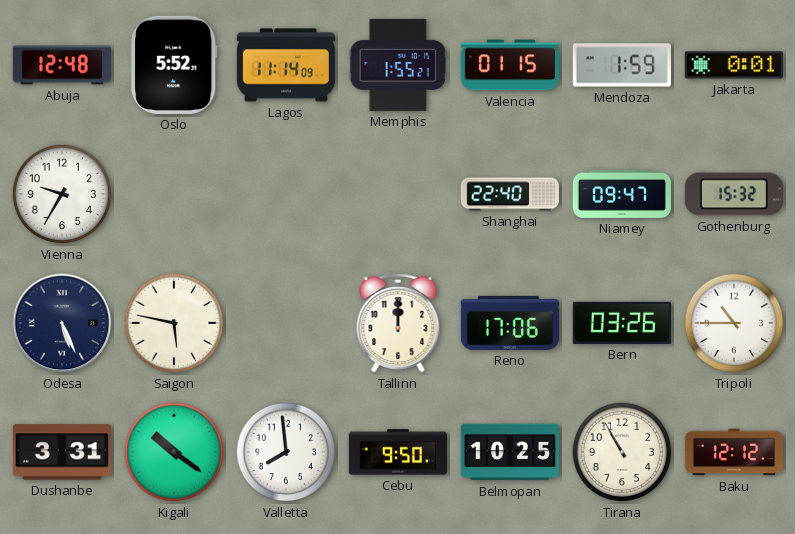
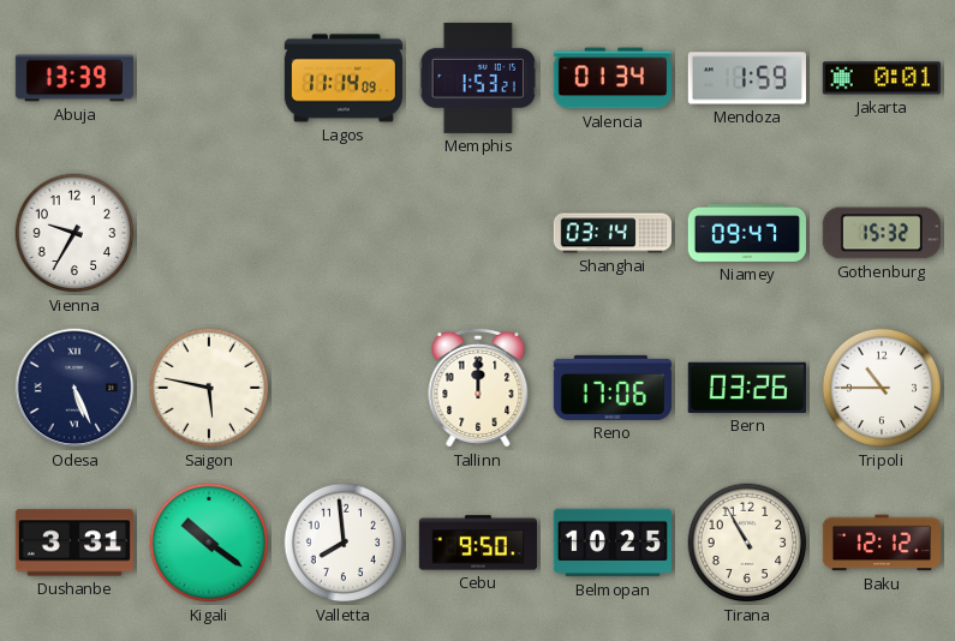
Abuja: 12:48 -> 13:39 (73, 78)
Oslo: 5:52 -> none (174, 65)
Memphis: 1:55 -> 1:53 (477, 78)
Valencia: 01:15 -> 01:34 (611, 78)
Shanghai: 22:40 -> 03:14 (613, 233)
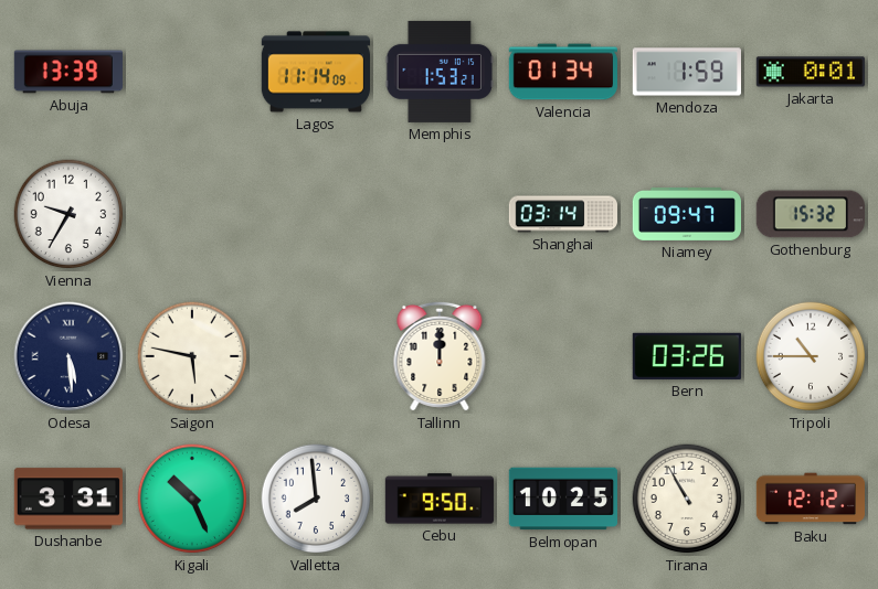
Odesa: 5:26 -> 5:29 (68, 356)
Reno: 17:06 -> none (611, 388)
Kigali: 10:21 -> 10:26 (192, 499)
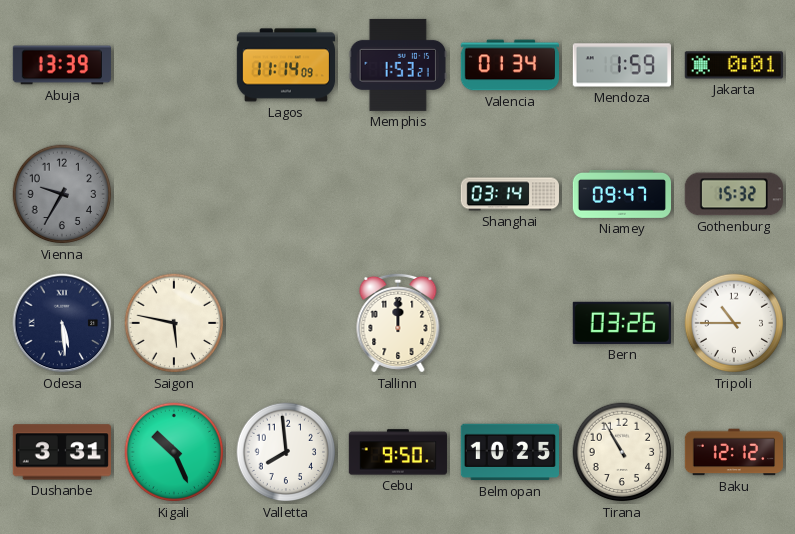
Vienna dial: white -> grey (62, 194)
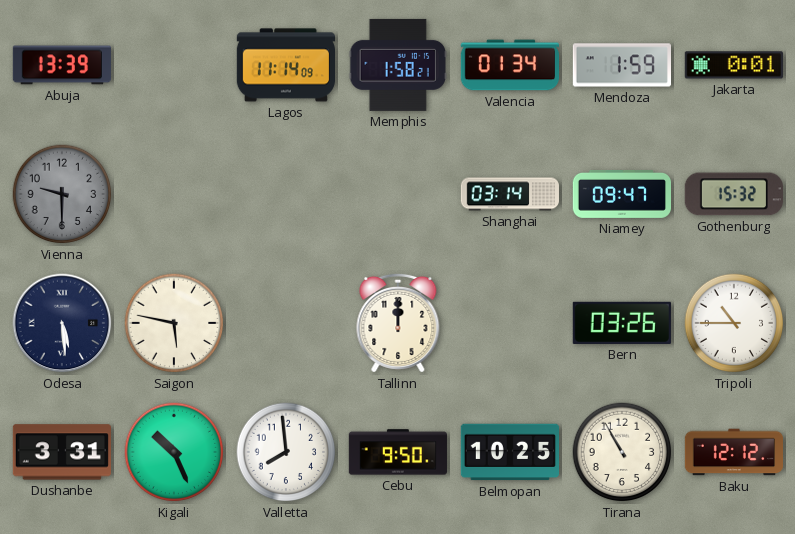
Memphis: 1:53 -> 1:58 (397, 65)
Vienna: 9:35 -> 9:30 (62, 194)
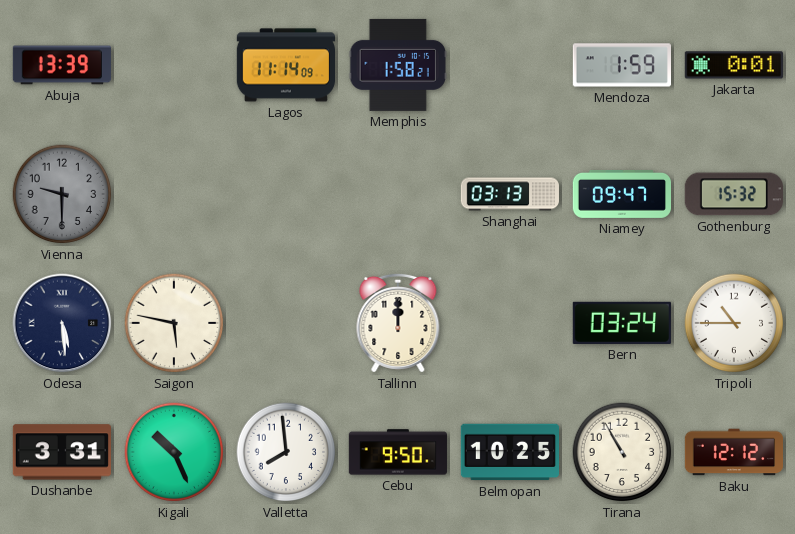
Valencia: 01:34 -> none (509, 65)
Shanghai: 03:14 -> 03:13 (510, 194)
Bern: 03:26 -> 03:24 (622, 323)
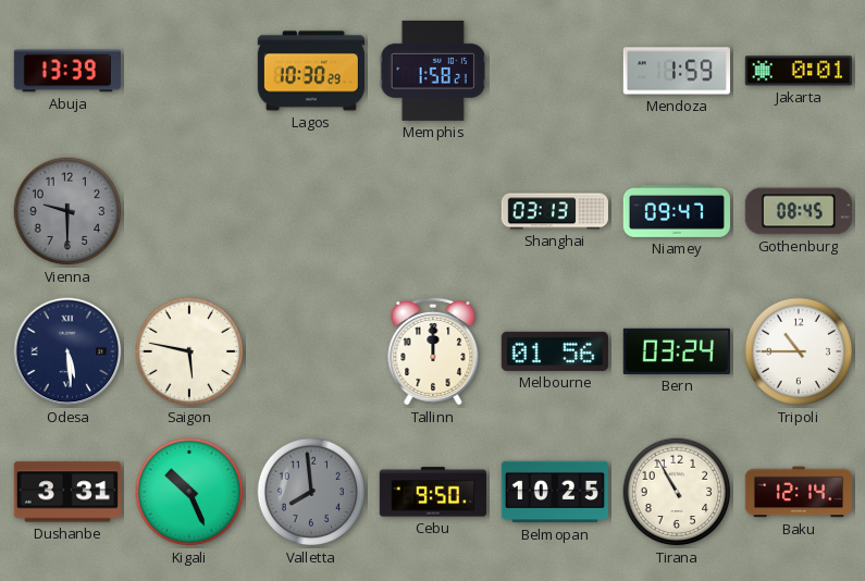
Lagos: 11:14 -> 10:30 (310, 71)
Gothenburg: 15:32 -> 08:45 (799, 211)
Melbourne: none -> 01:56 (555, 351)
Valletta dial: white -> grey (311, 492)
Baku: 12:12 -> 12:14 (798, 492)
